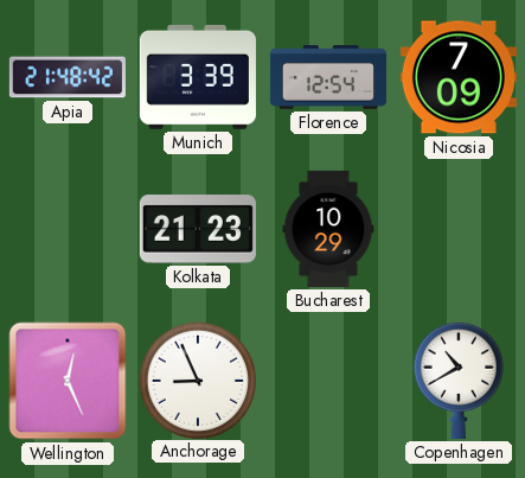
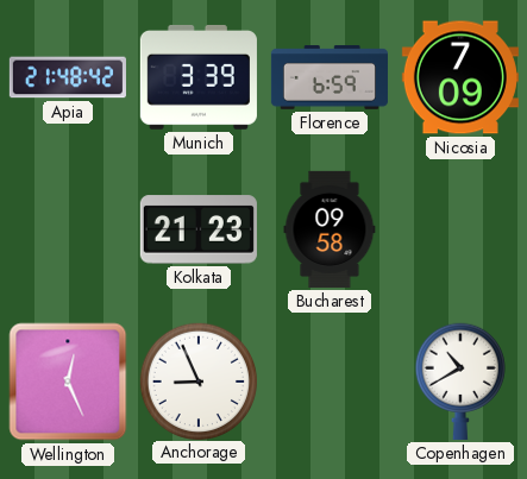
Florence: 12:54 -> 6:59 (328, 77)
Bucharest: 10:29 -> 09:58 (330, 229)
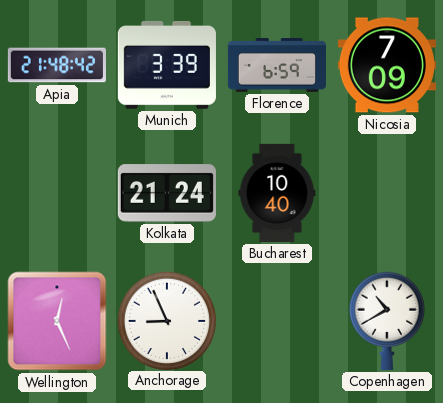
Kolkata: 21:23 -> 21:24 (167, 193)
Bucharest: 09:58 -> 10:40 (277, 193)
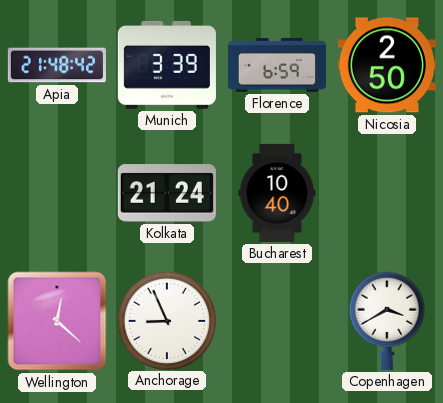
Nicosia: 7:09 -> 2:50 (387, 65)
Wellington: 12:26 -> 12:22 (57, 321)
Copenhagen: 10:40 -> 3:40 (387, 321)
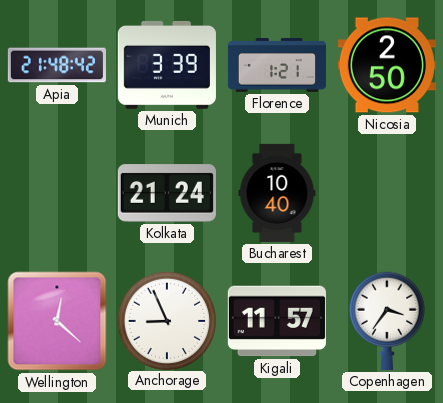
Florence: 6:59 -> 1:21 (276, 65)
Kigali: none -> 11:57 (277, 321)
Copenhagen: 3:40 -> 3:36 (387, 321)
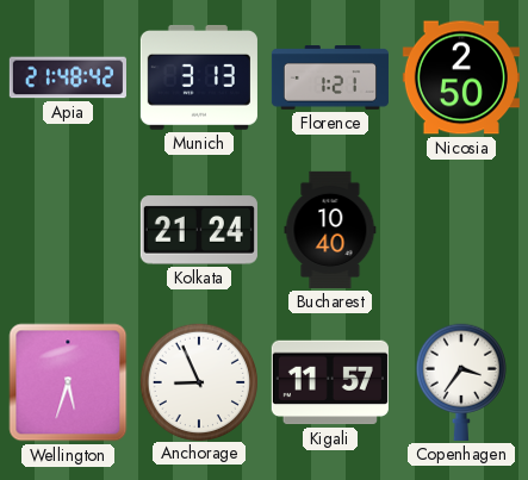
Munich: 3:39 -> 3:13 (199, 77)
Wellington: 12:22 -> 5:33 (68, 382)
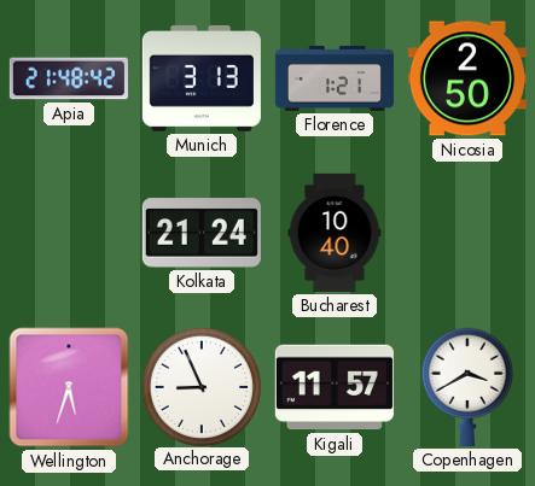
Copenhagen: 3:36 -> 3:40 (467, 387)
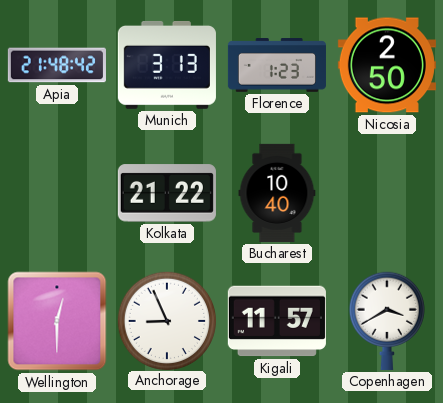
Florence: 1:21 -> 1:23 (276, 65)
Kolkata: 21:24 -> 21:22 (167, 193)
Wellington: 5:33 -> 12:30 (57, 321)
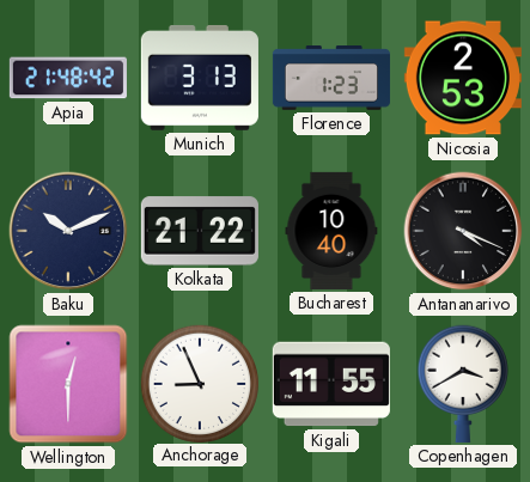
Nicosia: 2:50 -> 2:53 (463, 78)
Baku: none -> 10:11 (68, 231)
Antananarivo: none -> 4:19 (463, 231)
Kigali: 11:57 -> 11:55 (331, 384)
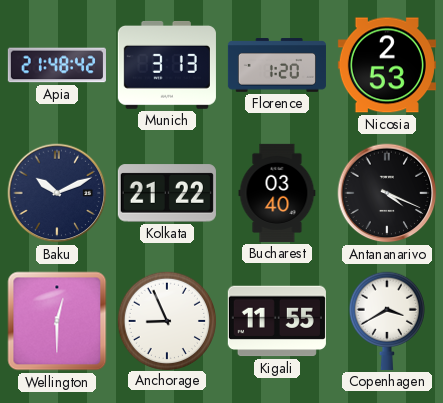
Florence: 1:23 -> 1:20 (276, 65)
Bucharest: 10:40 -> 03:40 (277, 193)
